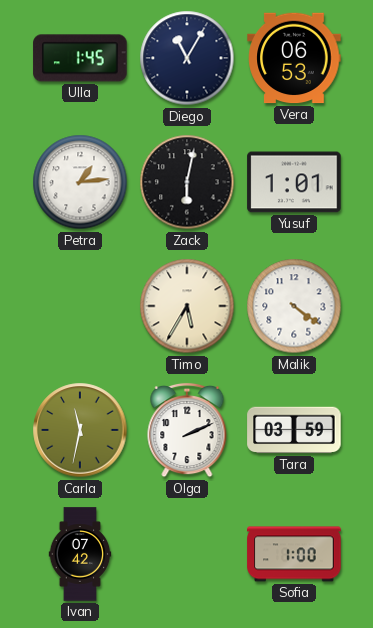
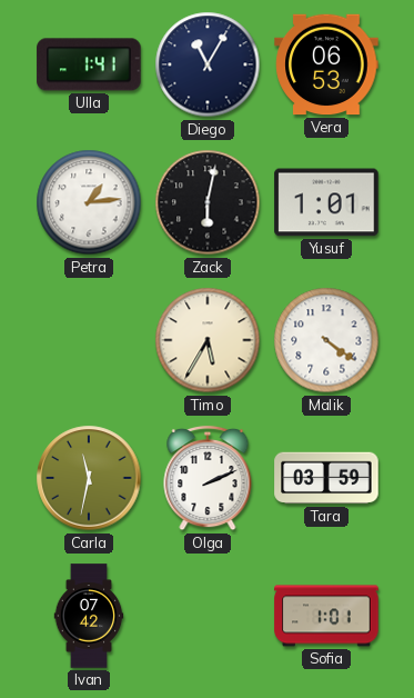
Ulla: 1:45 -> 1:41 (89, 64)
Sofia: 1:00 -> 1:01 (326, 616)
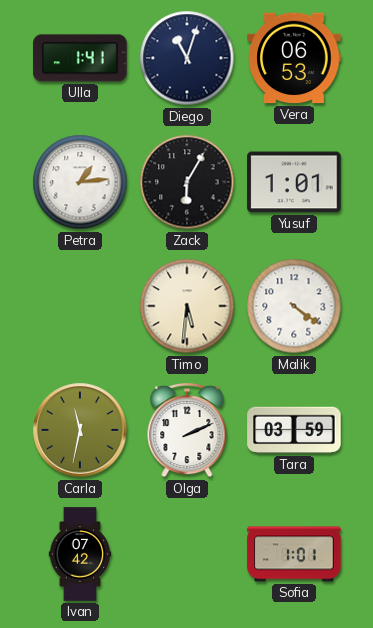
Diego: 11:05 -> 11:03 (187, 58)
Zack: 6:02 -> 6:05 (187, 182)
Timo: 5:35 -> 5:31 (187, 306)
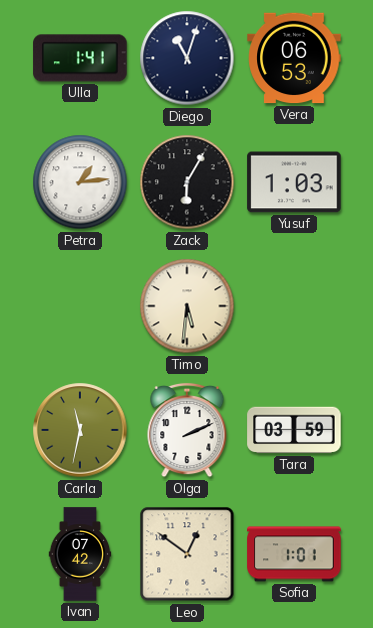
Yusuf: 1:01 -> 1:03 (294, 182)
Malik: 4:21 -> none (294, 306)
Leo: none -> 12:51 (187, 554)
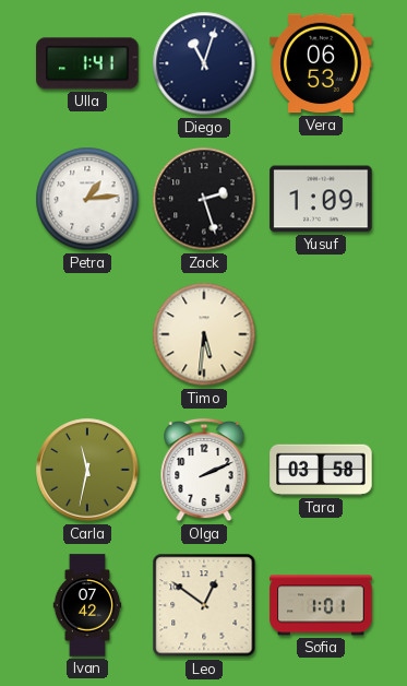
Zack: 6:05 -> 2:27 (204, 199)
Yusuf: 1:03 -> 1:09 (321, 199)
Tara: 03:59 -> 03:58 (321, 470)
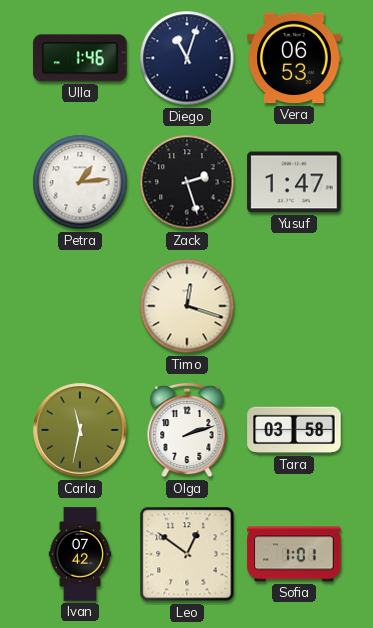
Ulla: 1:41 -> 1:46 (80, 58)
Yusuf: 1:09 -> 1:47 (294, 182)
Timo: 5:31 -> 12:18 (187, 306)
Olga: 2:11 -> 2:12 (187, 430)
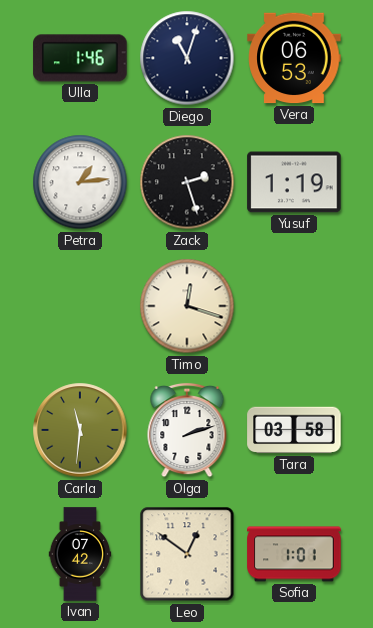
Yusuf: 1:47 -> 1:19 (294, 182)
Carla: 11:32 -> 11:31 (80, 430)
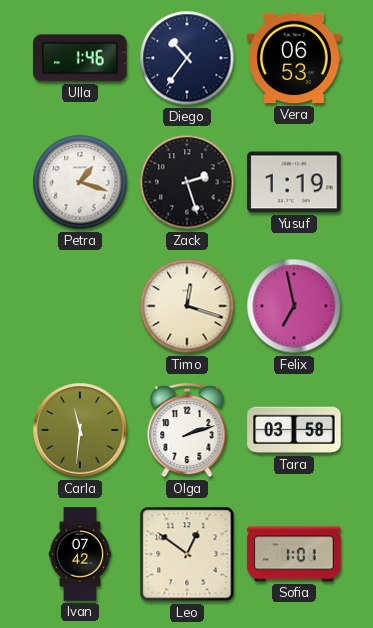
Diego: 11:03 -> 10:36 (187, 58)
Petra: 1:14 -> 1:18 (80, 182)
Felix: none -> 6:58 (294, 306)
